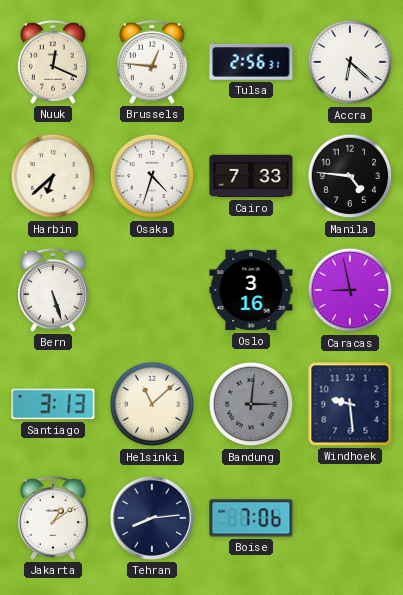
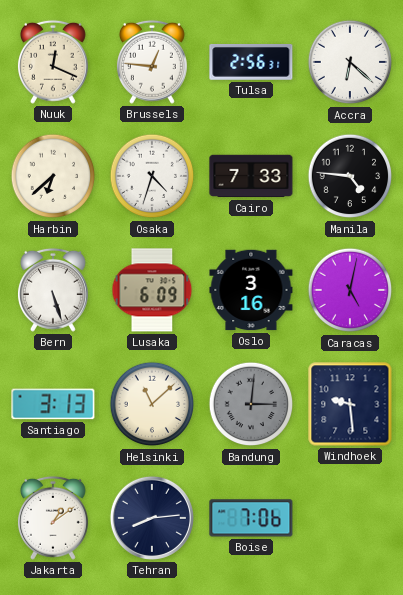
Lusaka: none -> 6:09 (152, 290)
Caracas: 8:58 -> 5:02 (350, 290)
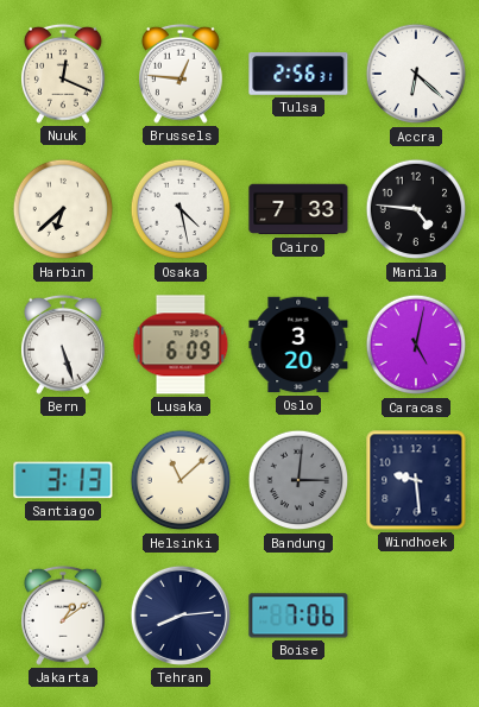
Osaka: 4:33 -> 4:28 (181, 209)
Oslo: 3:16 -> 3:20 (298, 345)
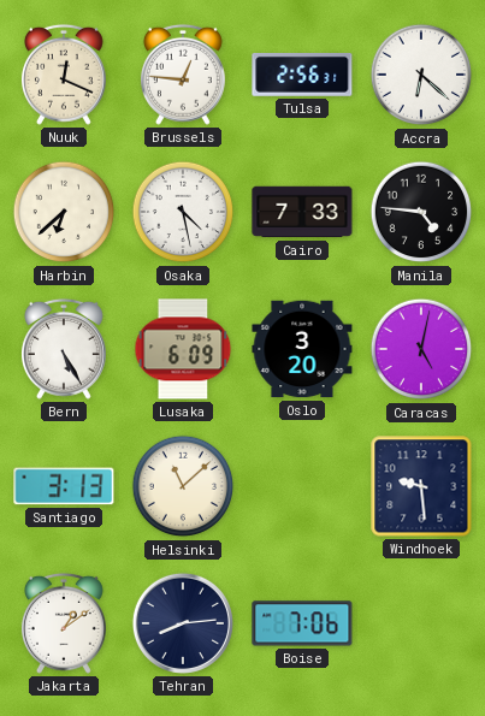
Bern: 5:27 -> 5:25 (64, 349)
Bandung: 3:01 -> none (298, 480)
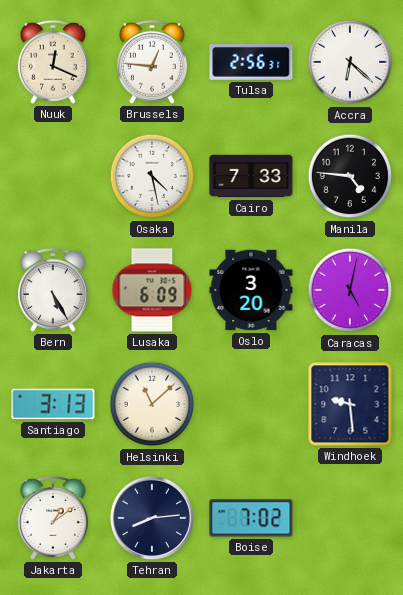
Harbin: 6:38 -> none (64, 212)
Boise: 7:06 -> 7:02 (251, 518)
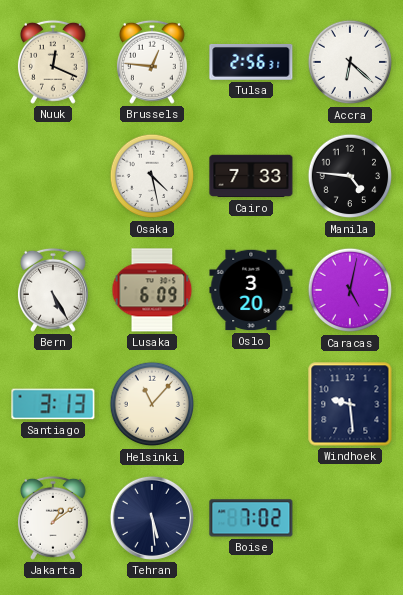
Helsinki: 11:08 -> 11:07 (152, 404)
Tehran: 8:14 -> 5:29 (152, 518)
